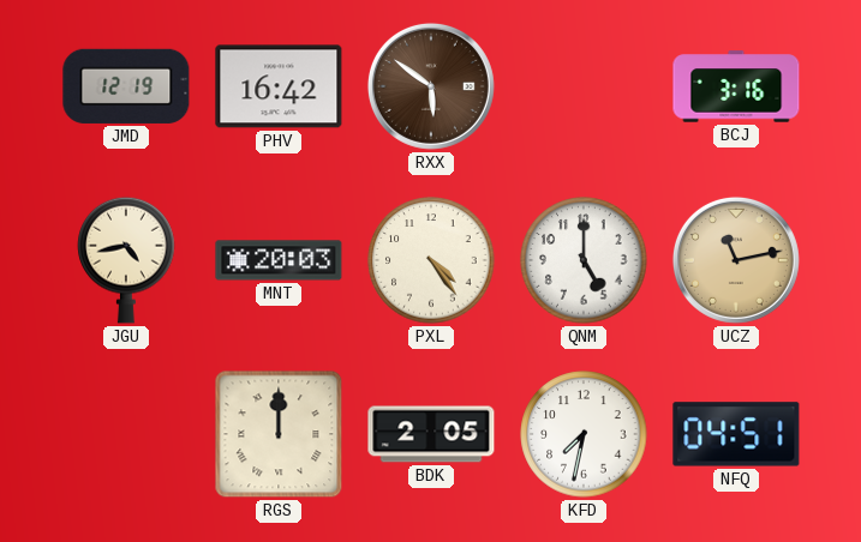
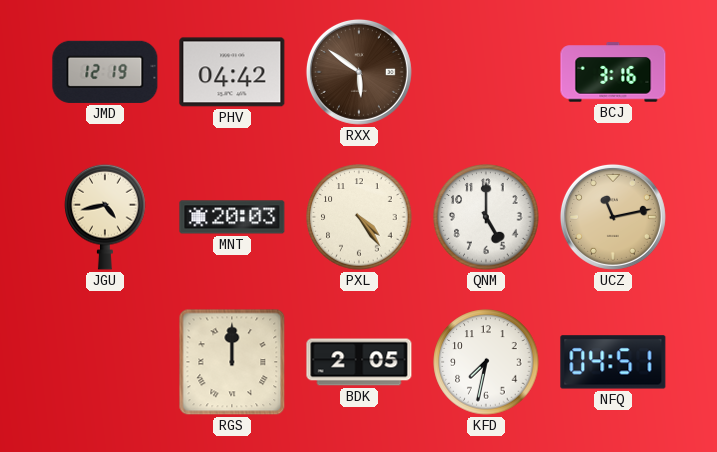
PHV: 16:42 -> 04:42 (232, 72)
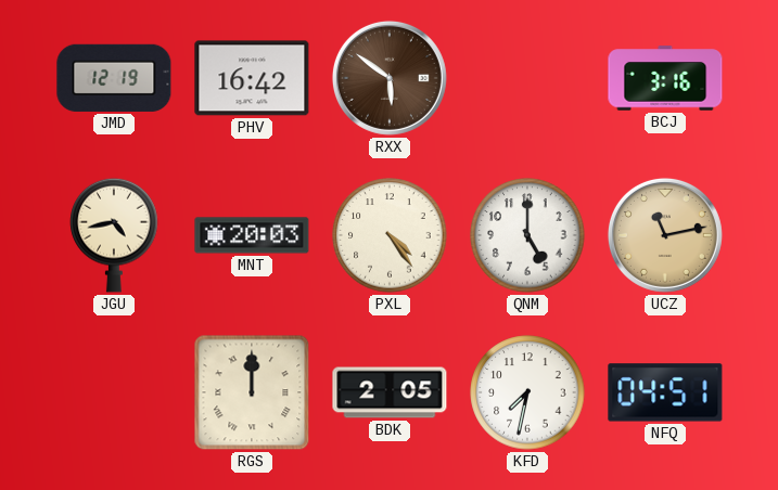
PHV: 04:42 -> 16:42 (252, 78)
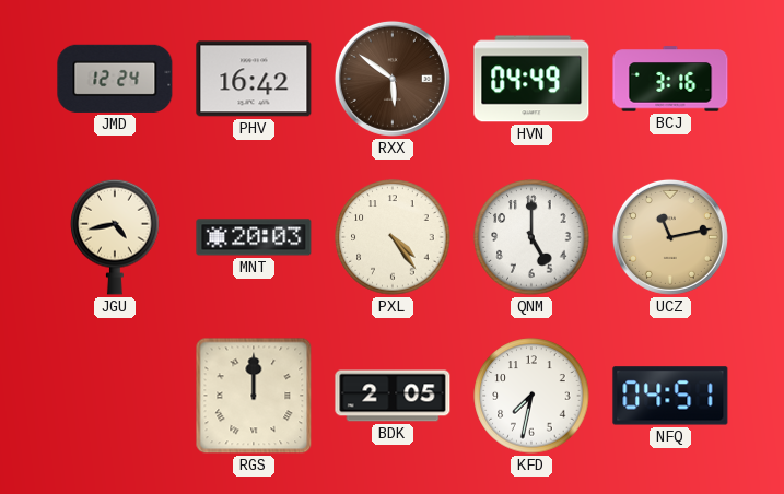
JMD: 12:19 -> 12:24 (115, 79)
HVN: none -> 04:49 (531, 79)
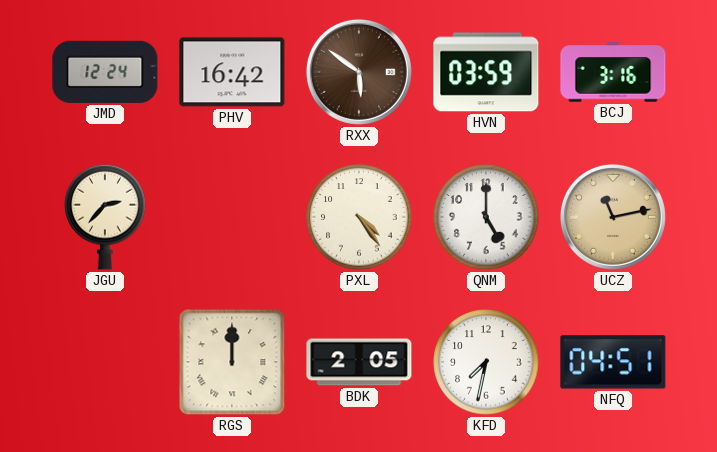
HVN: 04:49 -> 03:59 (486, 72)
JGU: 4:43 -> 2:37 (105, 217)
MNT: 20:03 -> none (254, 237)
